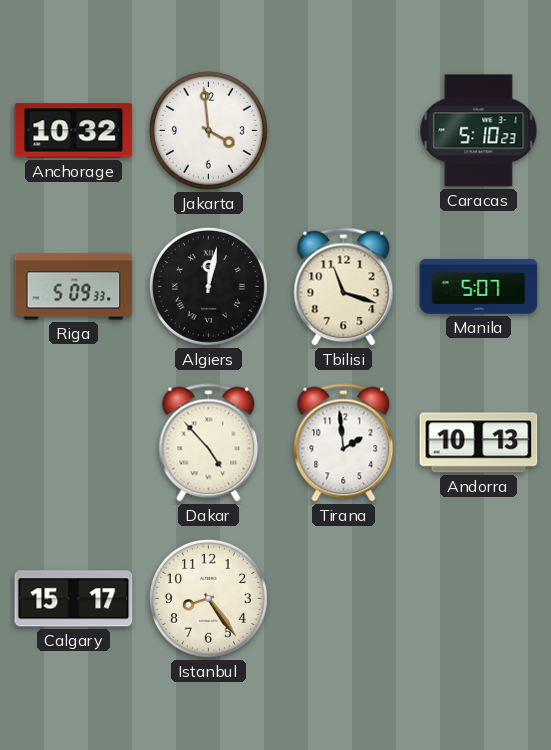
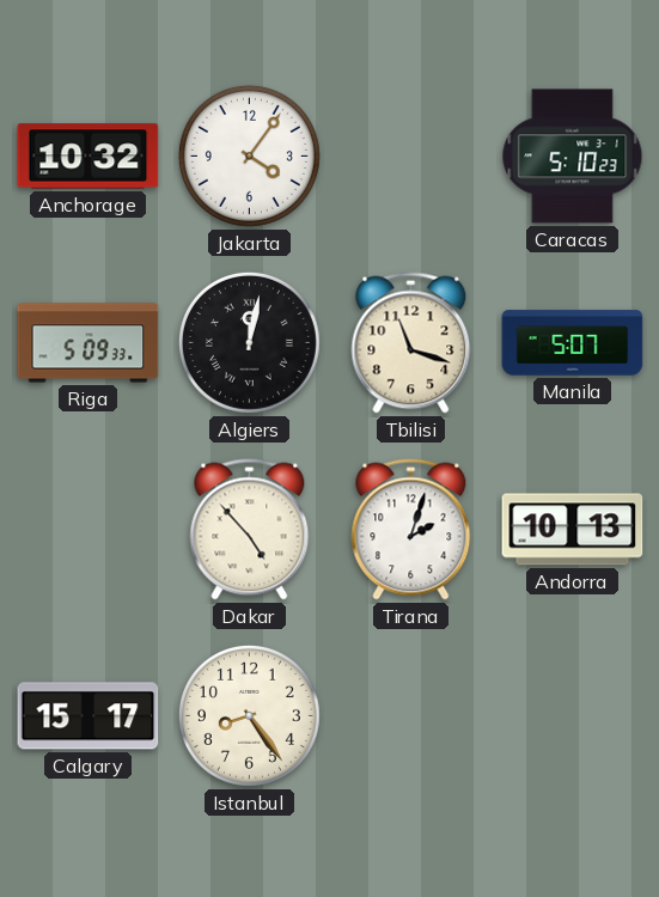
Jakarta: 3:59 -> 4:06 (249, 155)
Tirana: 1:59 -> 2:03 (411, 530)
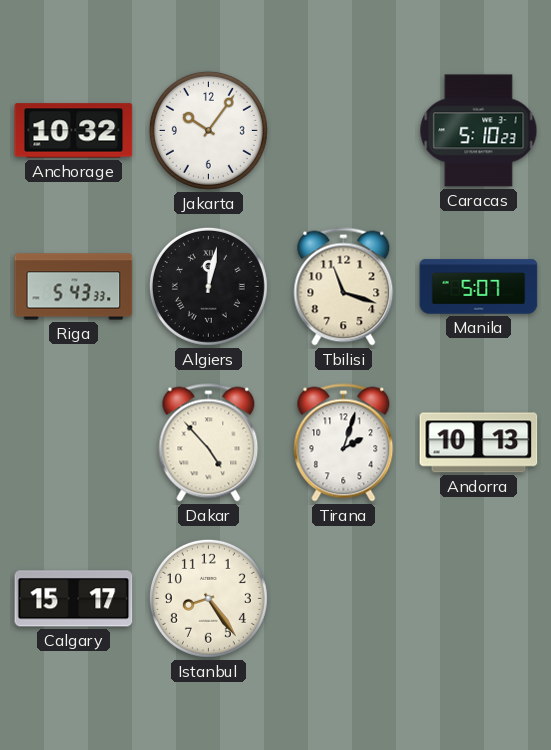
Jakarta: 4:06 -> 10:06 (208, 130)
Riga: 5:09 -> 5:43 (74, 287)
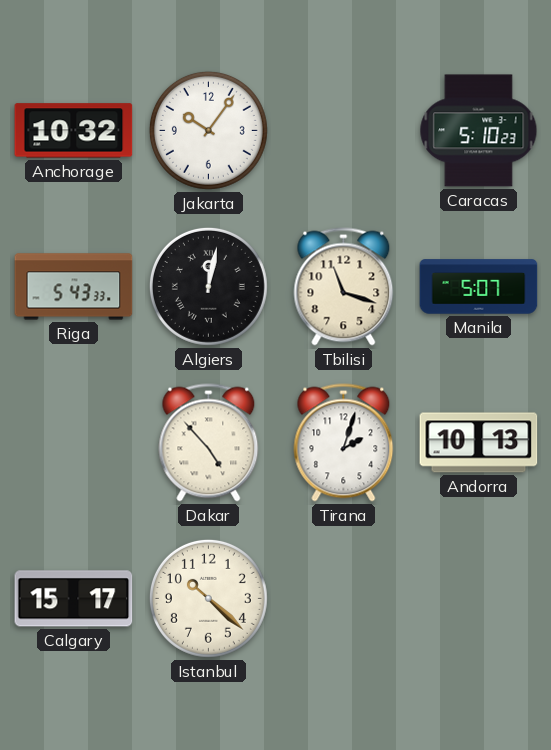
Istanbul: 8:24 -> 10:22 (208, 598)
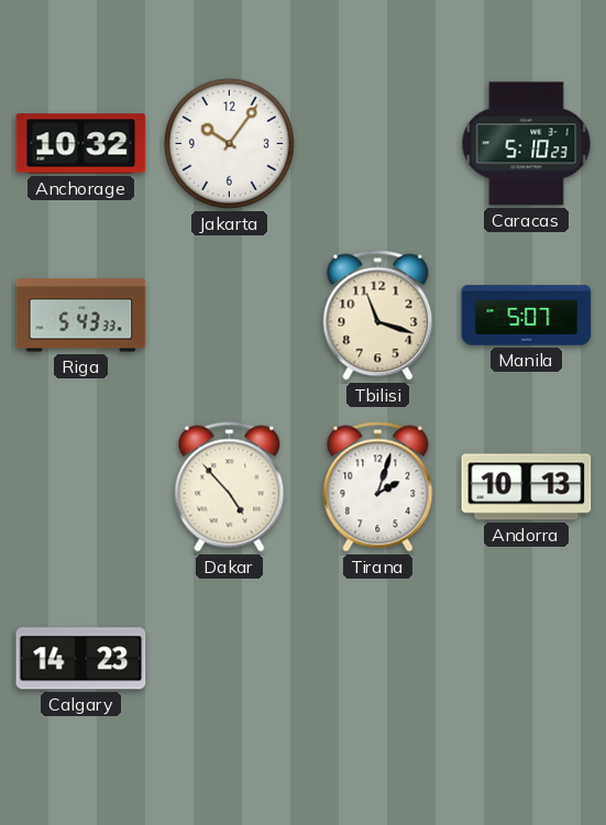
Algiers: 12:02 -> none (208, 286)
Calgary: 15:17 -> 14:23 (81, 659)
Istanbul: 10:22 -> none (208, 598)
